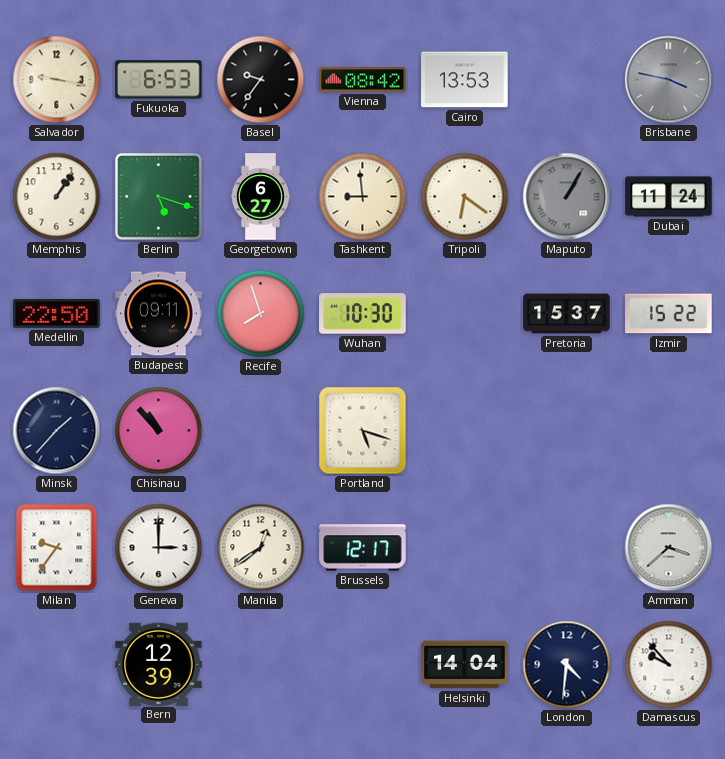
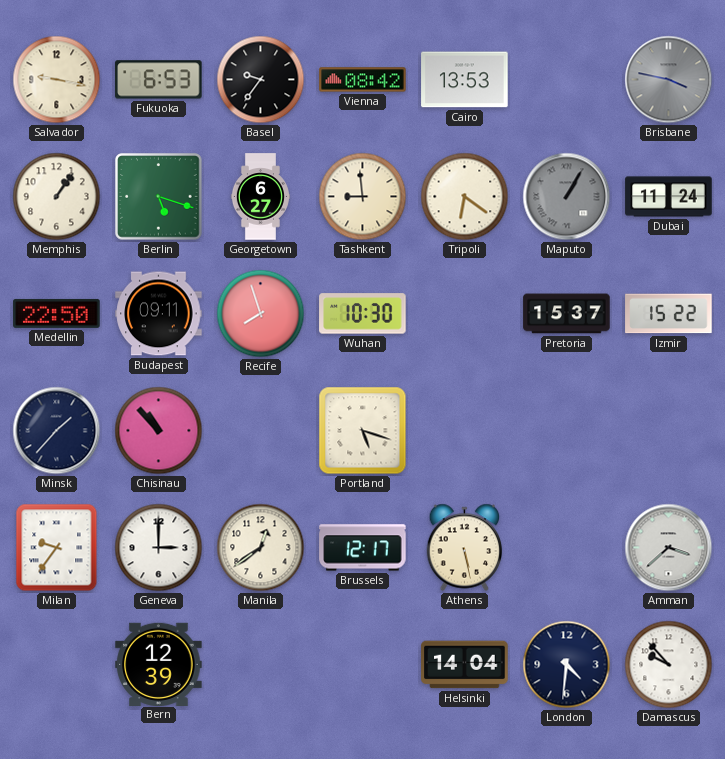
Athens: none -> 5:28 (465, 548)
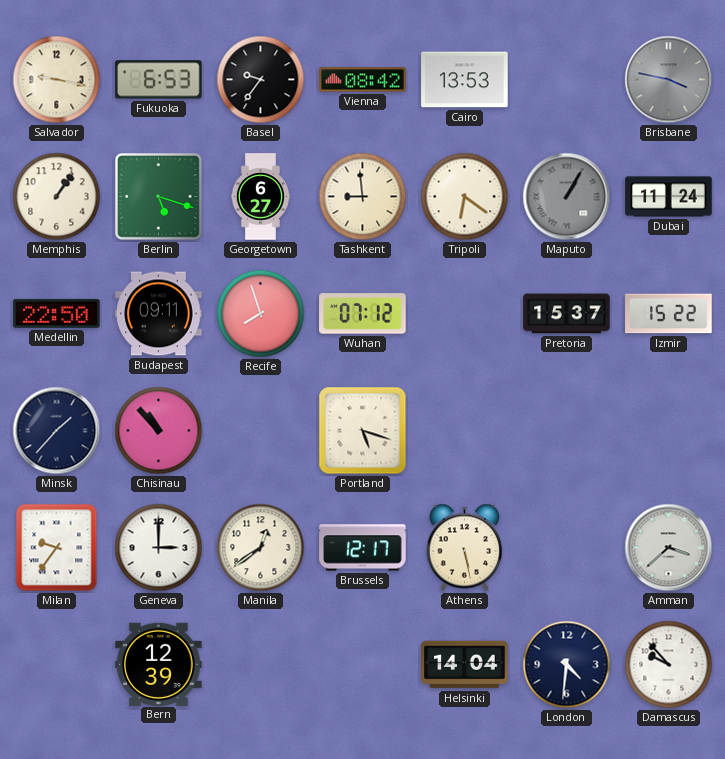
Wuhan: 10:30 -> 07:12 (363, 314)
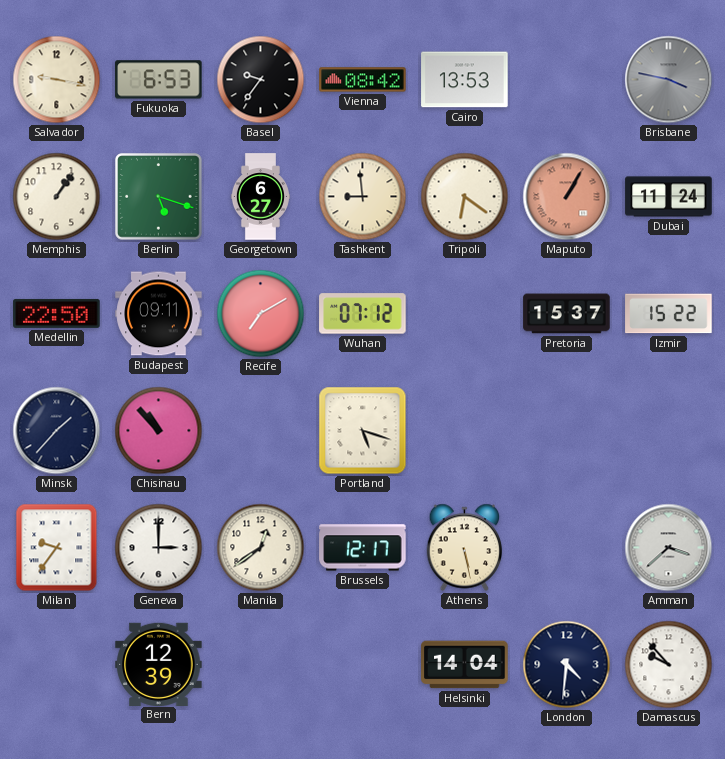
Maputo dial: grey -> salmon (567, 197)
Recife: 7:57 -> 7:10 (261, 314)
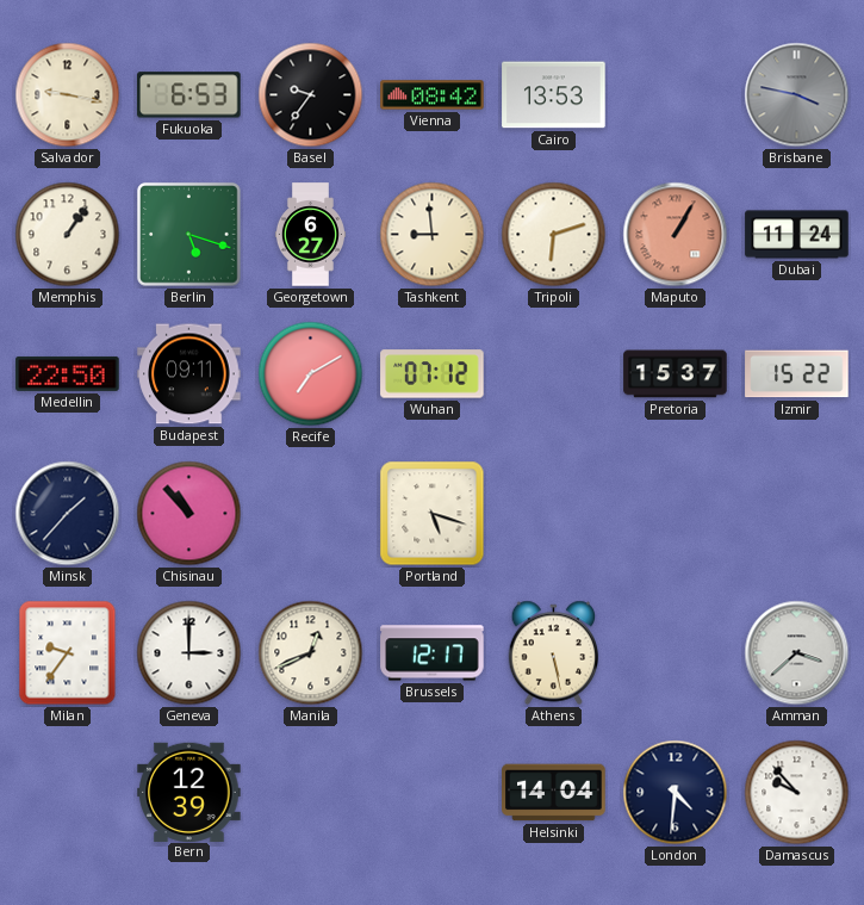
Tripoli: 6:21 -> 6:12 (554, 235)
Manila: 12:39 -> 12:41 (311, 653)
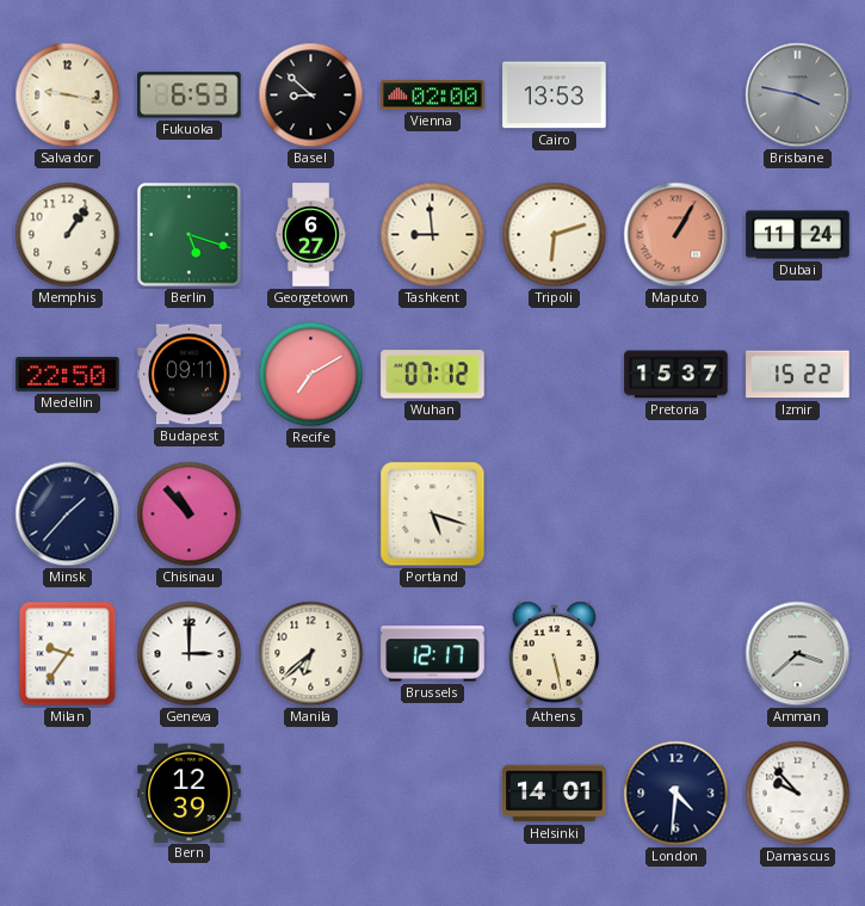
Basel: 9:36 -> 8:52 (311, 95)
Vienna: 08:42 -> 02:00 (433, 95)
Manila: 12:41 -> 6:38 (311, 654)
Helsinki: 14:04 -> 14:01 (555, 794)
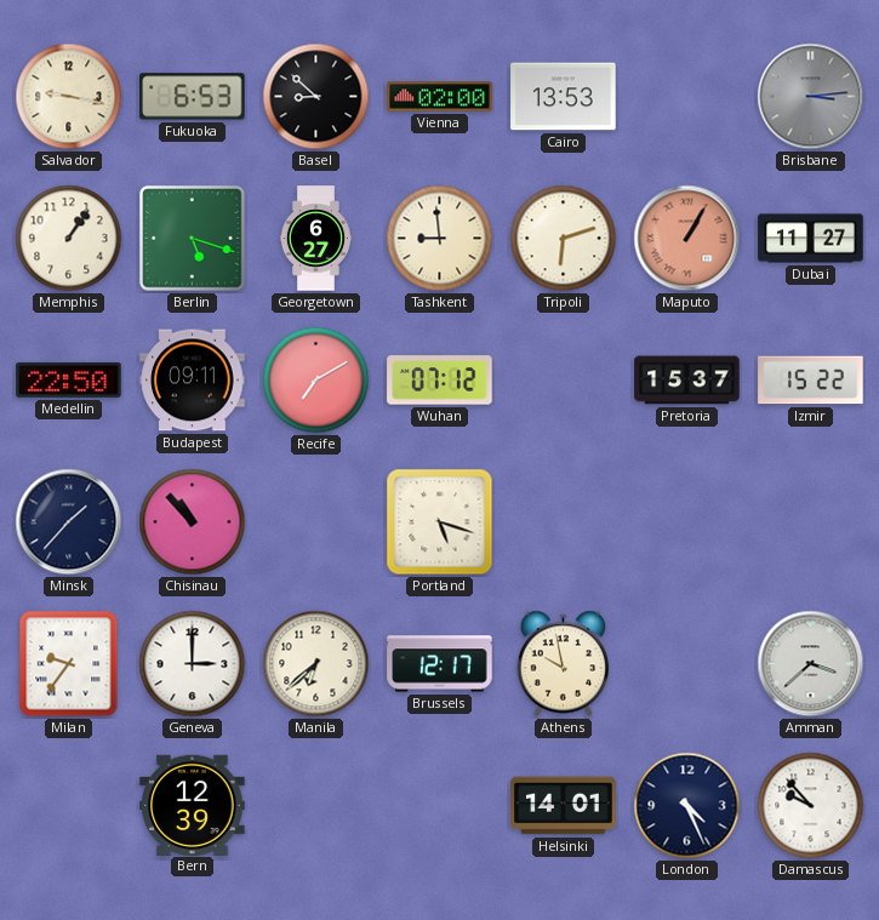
Brisbane: 3:47 -> 3:14 (811, 97)
Dubai: 11:24 -> 11:27 (811, 239)
Athens: 5:28 -> 9:58 (564, 664)
London: 4:31 -> 4:26 (687, 806)
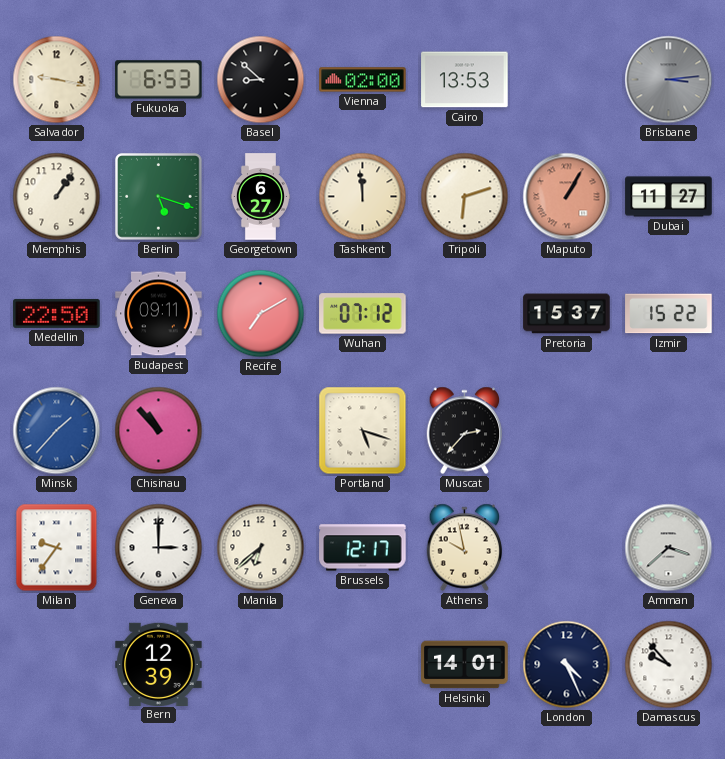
Tashkent: 8:59 -> 11:59 (363, 197)
Minsk dial: navy -> blue (57, 431)
Muscat: none -> 2:37 (465, 431)
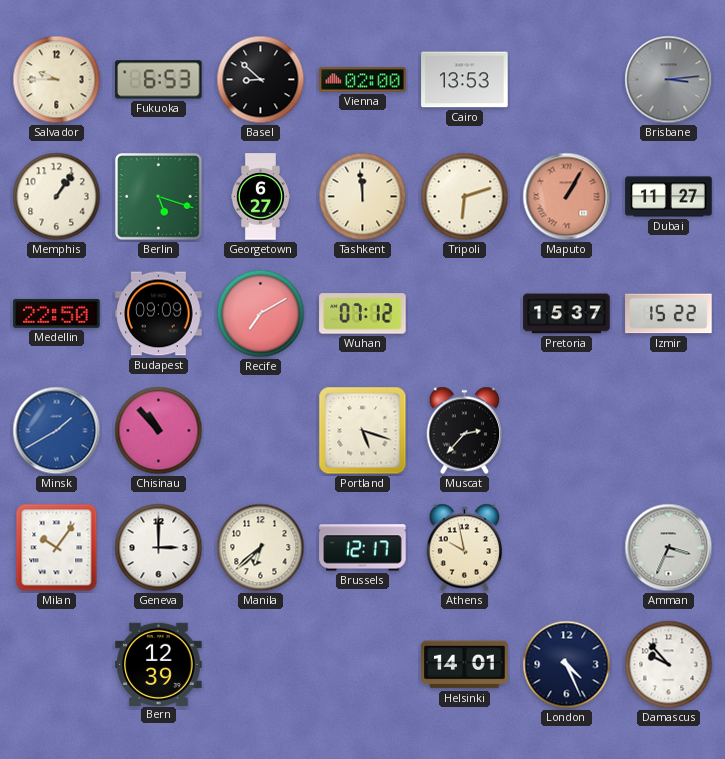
Salvador: 9:17 -> 9:45 (57, 80)
Budapest: 09:11 -> 09:09 (159, 314)
Minsk: 1:37 -> 1:40 (57, 431)
Milan: 9:36 -> 10:06 (57, 548)
Amman: 3:38 -> 3:34 (669, 548)
